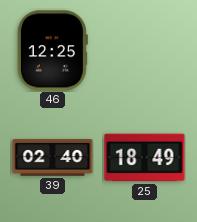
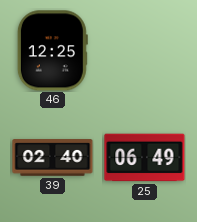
25: 18:49 -> 06:49 (145, 158)
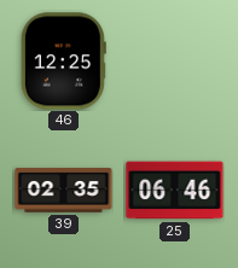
39: 02:40 -> 02:35 (64, 191)
25: 06:49 -> 06:46 (175, 191)
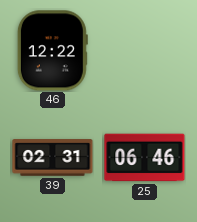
46: 12:25 -> 12:22 (52, 51)
39: 02:35 -> 02:31 (53, 158)
